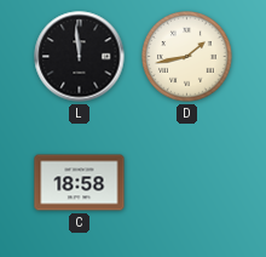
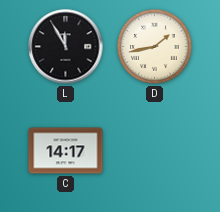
L: 11:59 -> 11:55 (66, 47)
C: 18:58 -> 14:17 (66, 151)
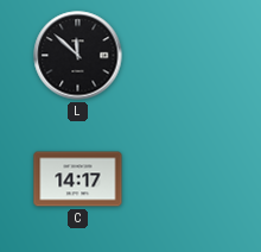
L: 11:55 -> 11:52 (78, 56)
D: 1:43 -> none (155, 47)
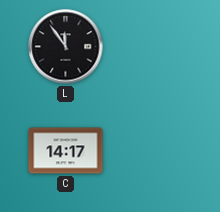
L: 11:52 -> 11:54 (66, 47)
